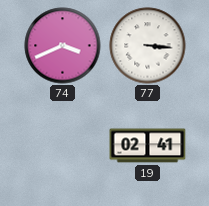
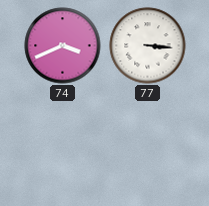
19: 02:41 -> none (148, 146)
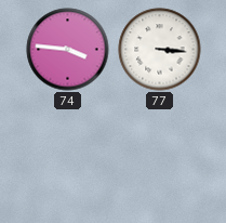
74: 3:41 -> 3:46 (68, 50)
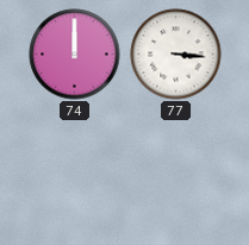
74: 3:46 -> 12:00 (75, 55)
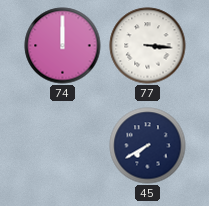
45: none -> 7:40 (148, 146)
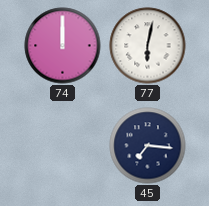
77: 3:16 -> 6:02 (148, 46)
45: 7:40 -> 7:16 (148, 146)
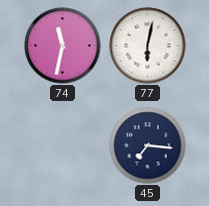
74: 12:00 -> 11:32 (63, 46)
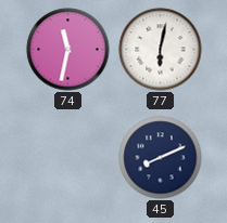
45: 7:16 -> 8:11 (161, 158)
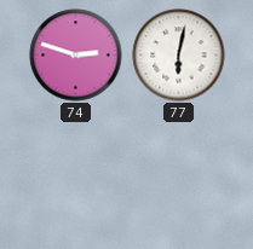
74: 11:32 -> 2:48 (76, 56)
45: 8:11 -> none (161, 158)
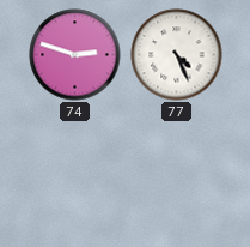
77: 6:02 -> 4:26 (177, 55)
